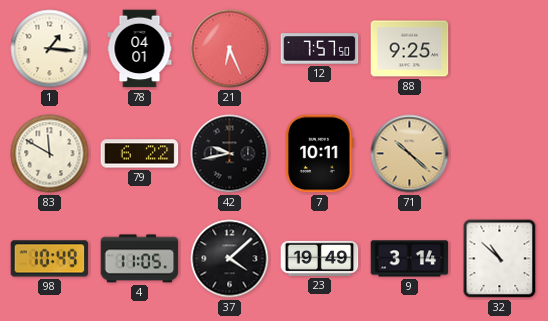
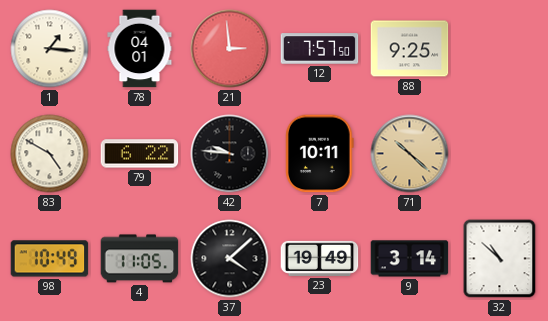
21: 6:26 -> 2:59 (230, 49)
83: 11:50 -> 4:50 (50, 154)
42: 9:43 -> 9:46 (230, 154)
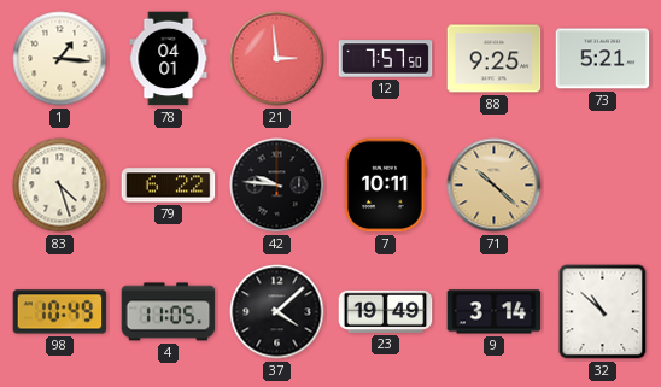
73: none -> 5:21 (603, 59)
83: 4:50 -> 4:27 (60, 186)
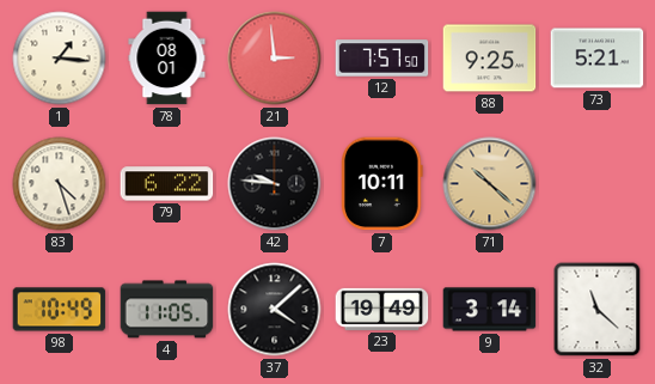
78: 04:01 -> 08:01 (167, 59)
32: 10:52 -> 11:22 (598, 310)
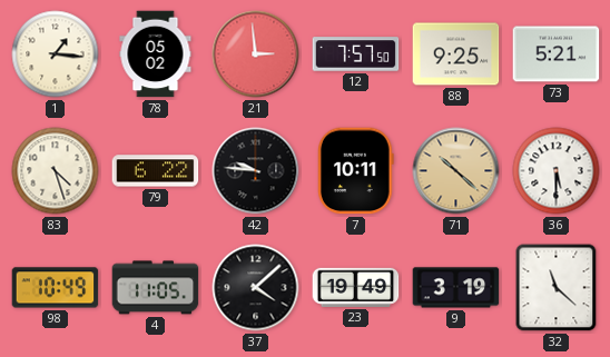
78: 08:01 -> 05:02 (156, 54)
36: none -> 5:30 (557, 171)
9: 3:14 -> 3:19 (456, 288)
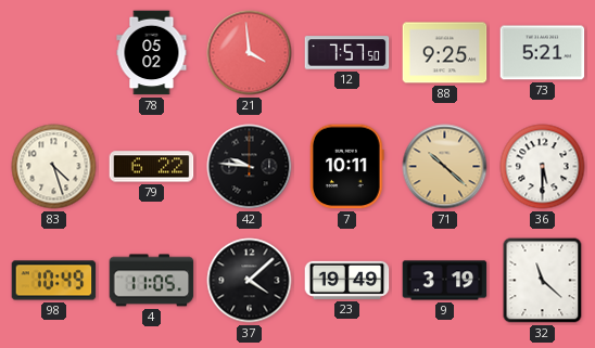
1: 1:16 -> none (56, 54)
21: 2:59 -> 3:59 (250, 53)
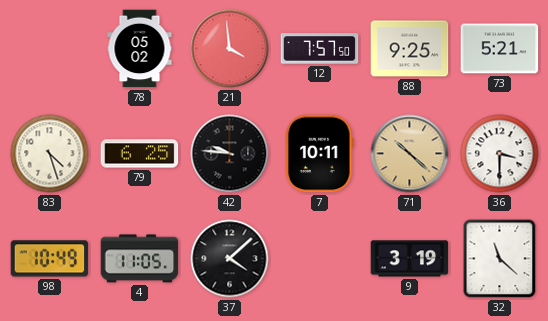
79: 6:22 -> 6:25 (140, 154)
36: 5:30 -> 3:30 (500, 154)
23: 19:49 -> none (347, 280)
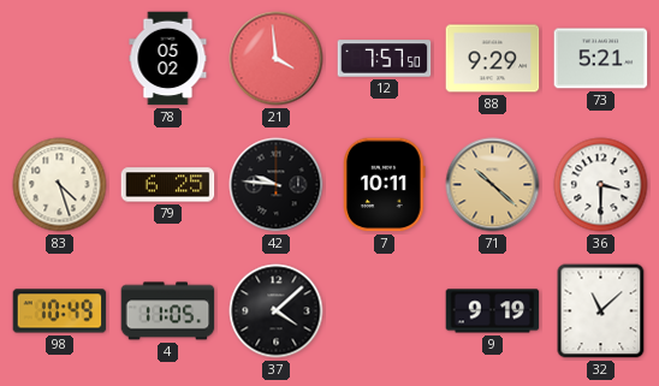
88: 9:25 -> 9:29 (493, 59)
9: 3:19 -> 9:19 (493, 311)
32: 11:22 -> 11:08 (601, 311)
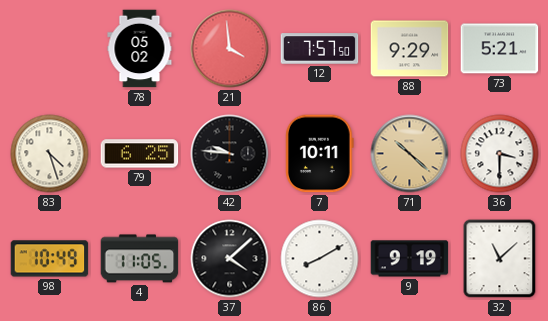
86: none -> 8:10 (320, 259)
